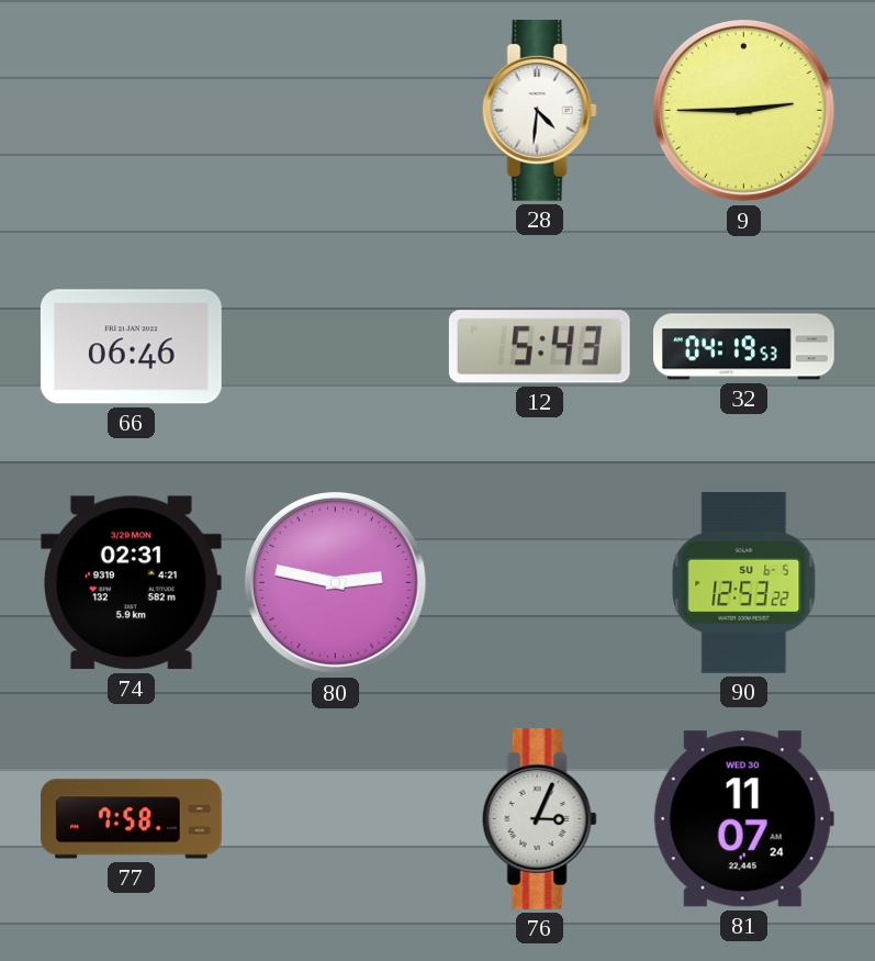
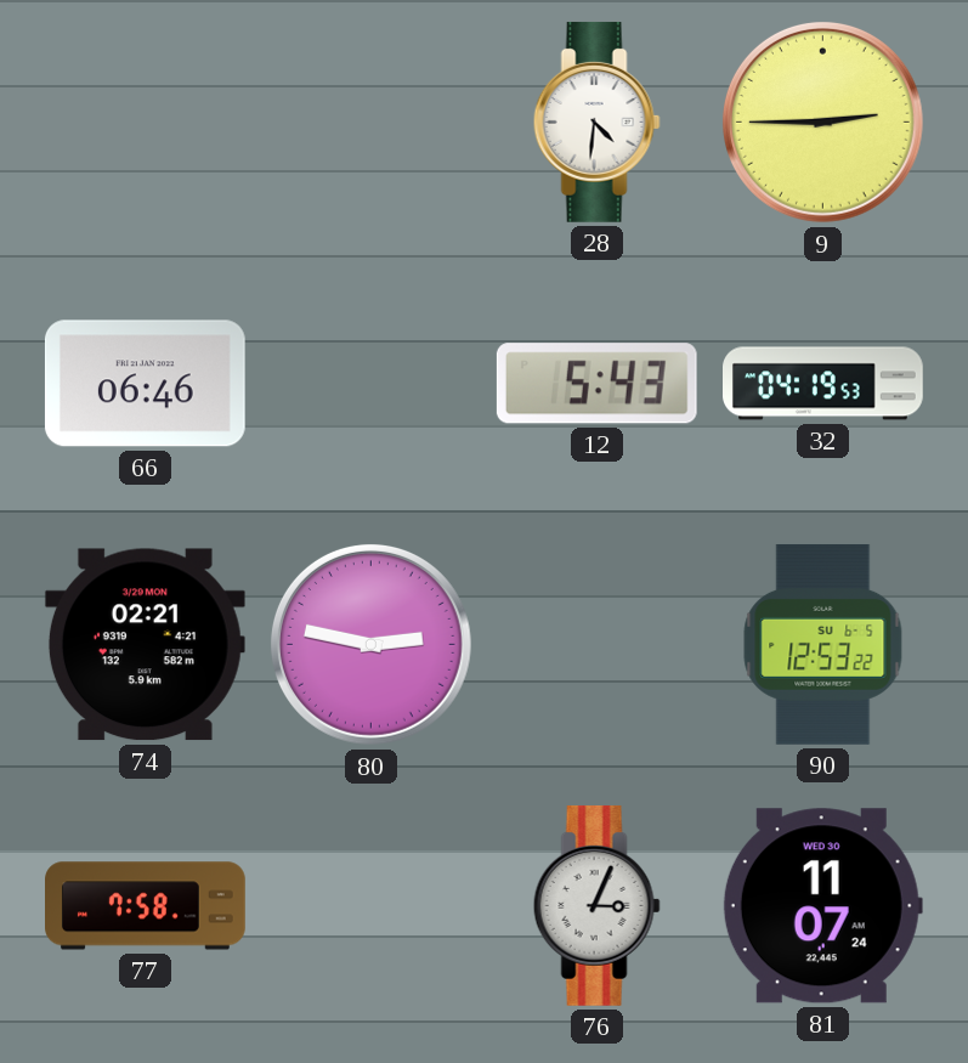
74: 02:31 -> 02:21 (145, 645)
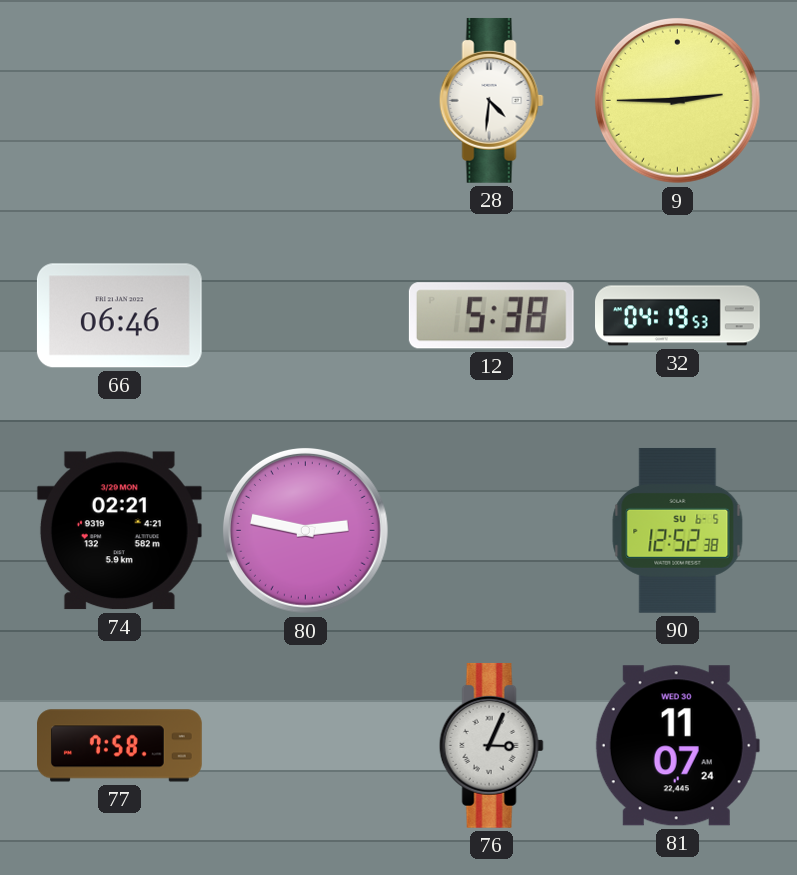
12: 5:43 -> 5:38 (491, 316)
90: 12:53 -> 12:52 (678, 530)
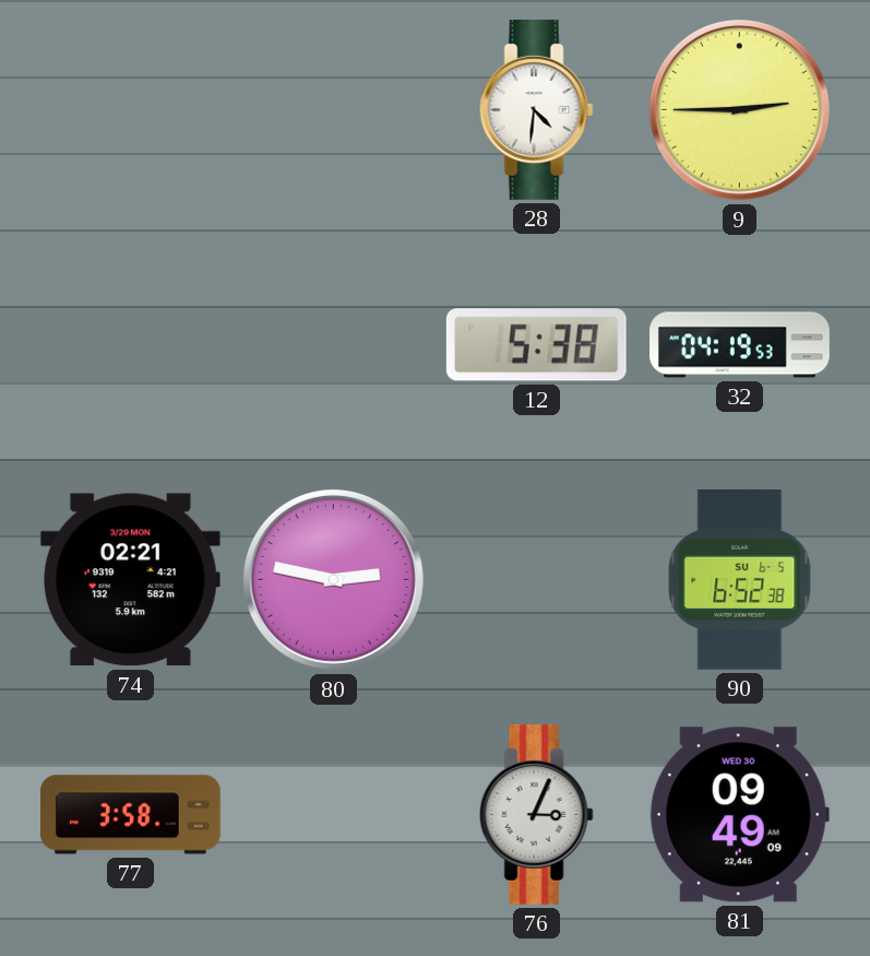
66: 06:46 -> none (119, 316)
90: 12:52 -> 6:52 (740, 579)
77: 7:58 -> 3:58 (131, 815)
81: 11:07 -> 09:49 (739, 815)
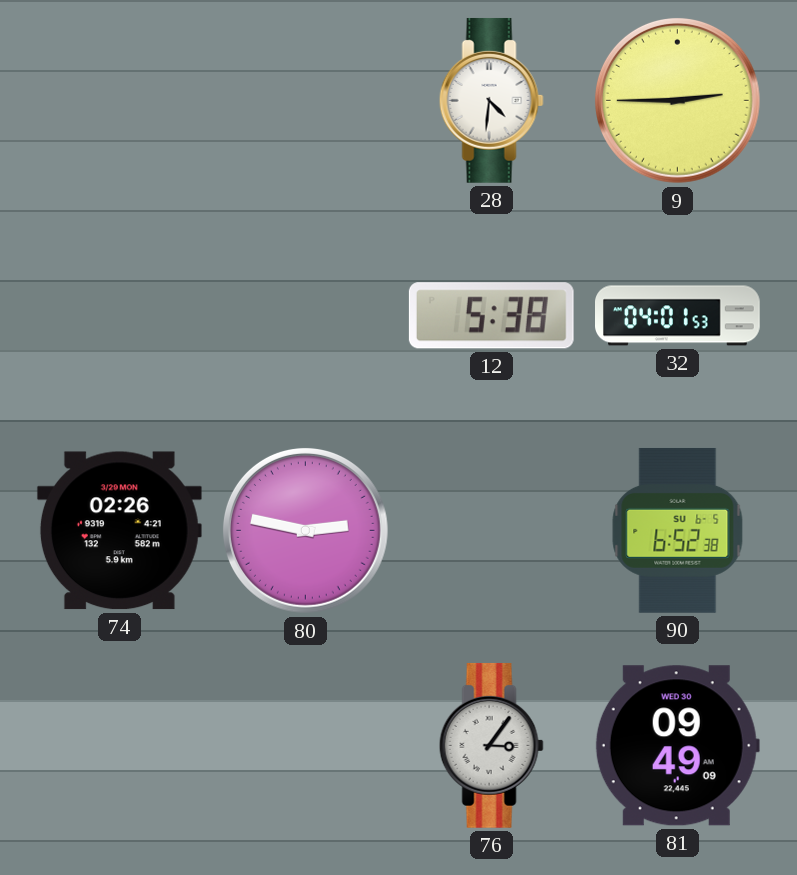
32: 04:19 -> 04:01 (678, 316)
74: 02:21 -> 02:26 (119, 531)
77: 3:58 -> none (131, 815)
76: 3:04 -> 3:06 (491, 745)
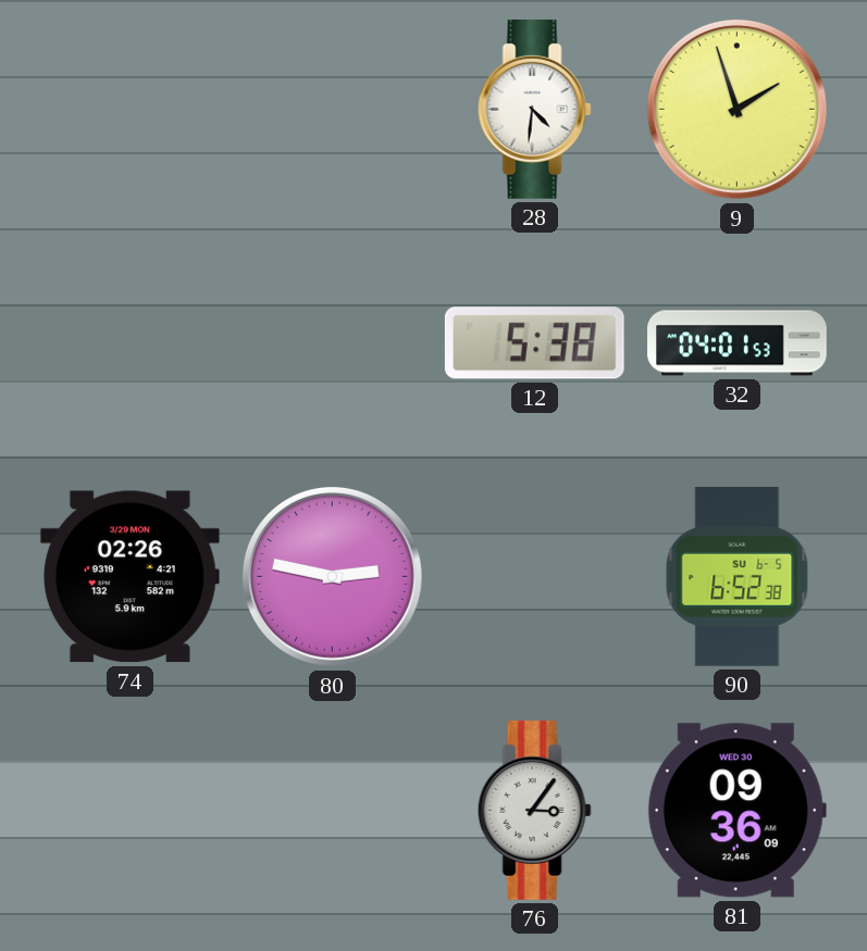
9: 2:45 -> 1:57 (736, 109)
81: 09:49 -> 09:36 (736, 811)
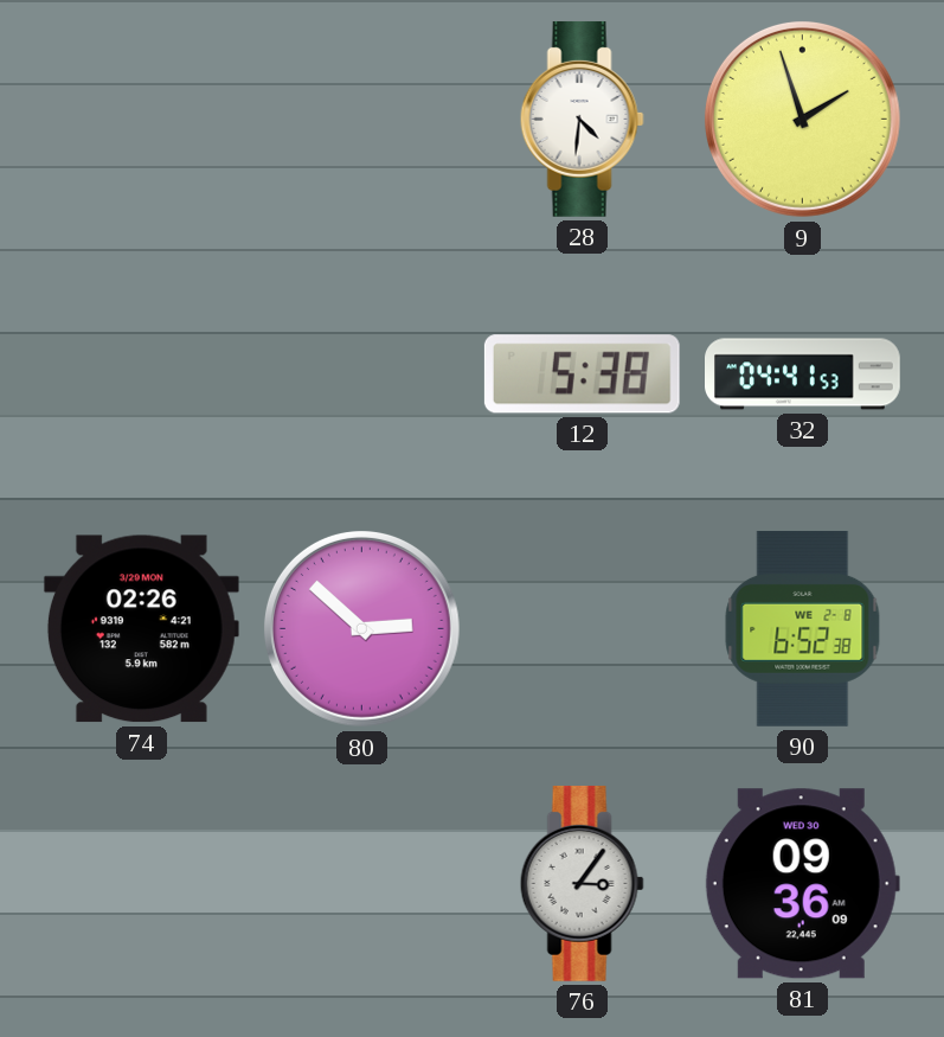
32: 04:01 -> 04:41 (803, 375)
80: 2:47 -> 2:52 (361, 628)
90 date: SU 6-5 -> WE 2-8 (803, 628)
